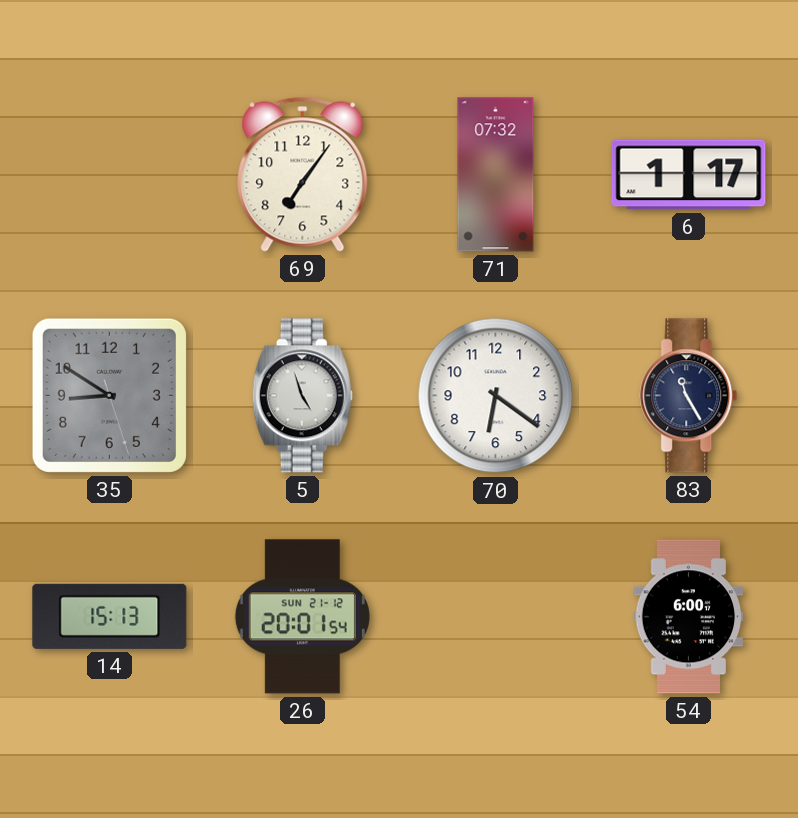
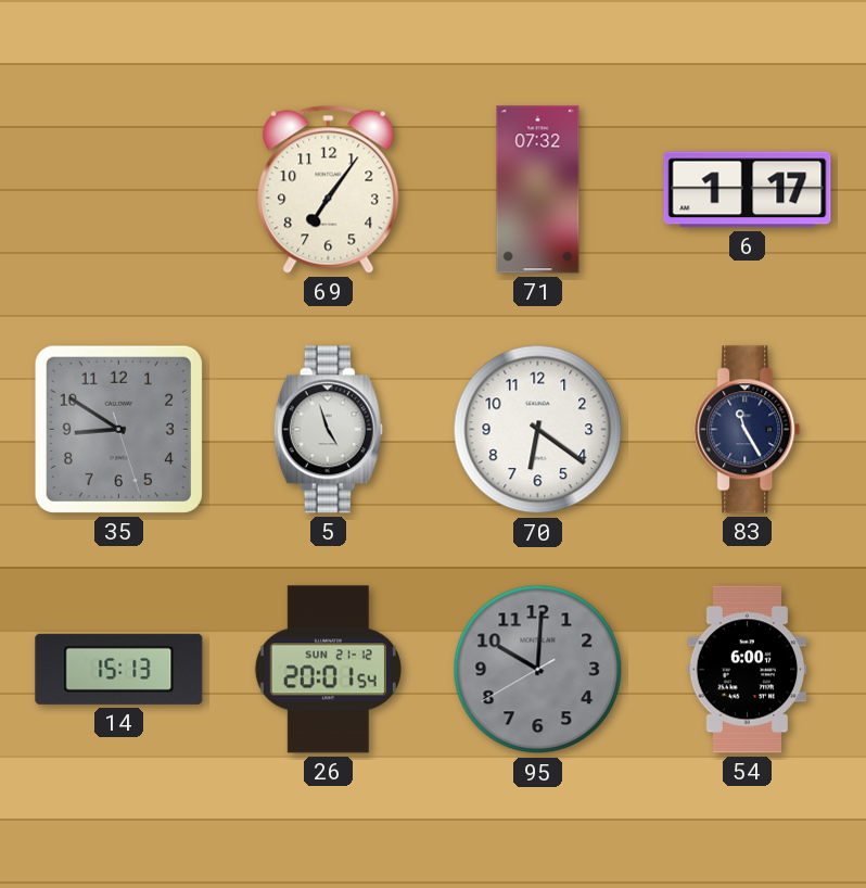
95: none -> 10:00 (538, 670)
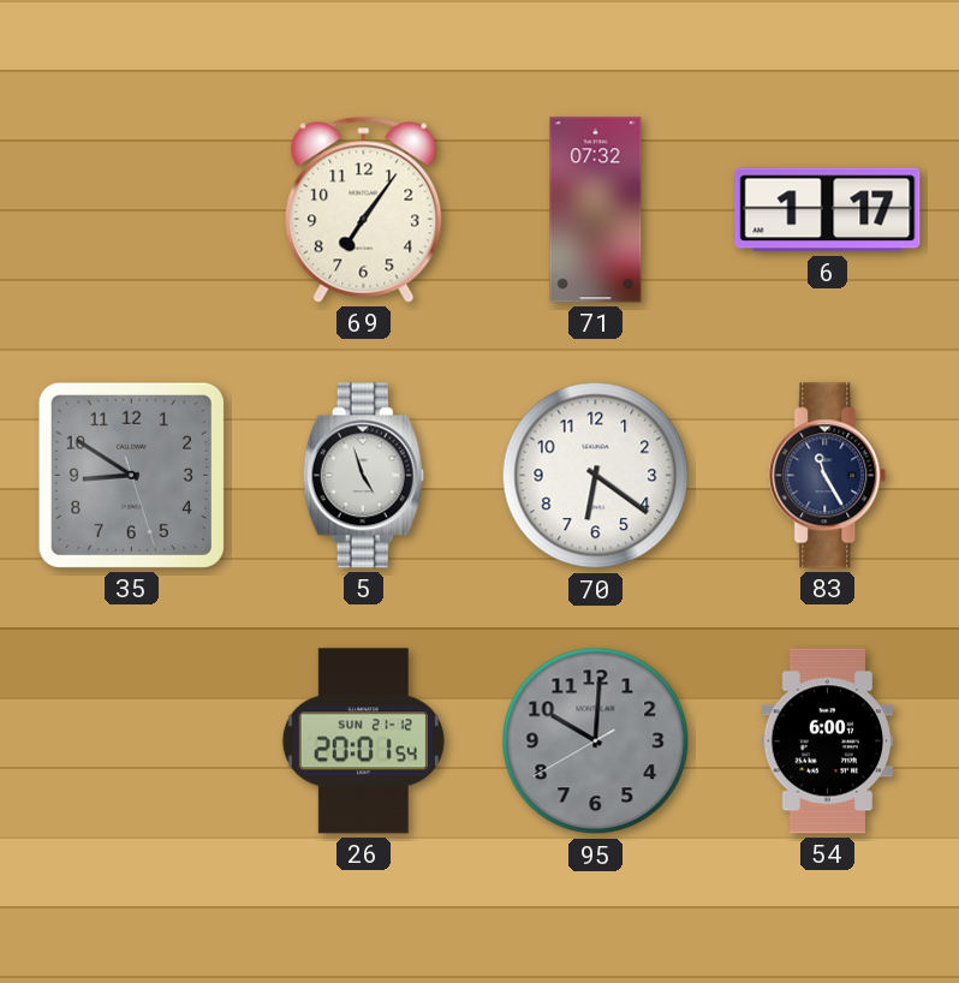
14: 15:13 -> none (119, 669)
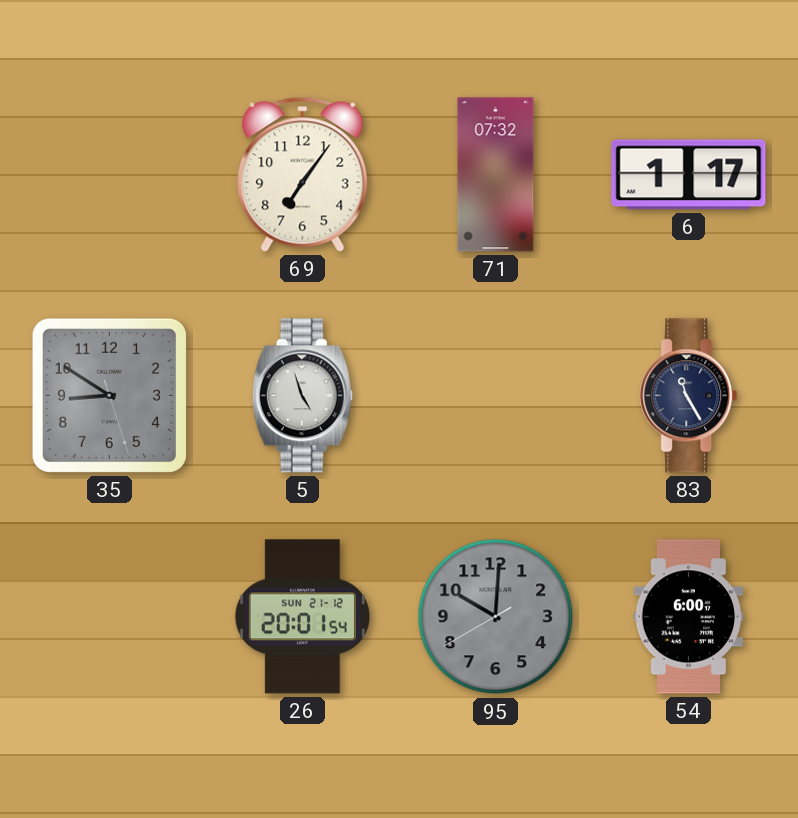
70: 6:21 -> none (596, 476)
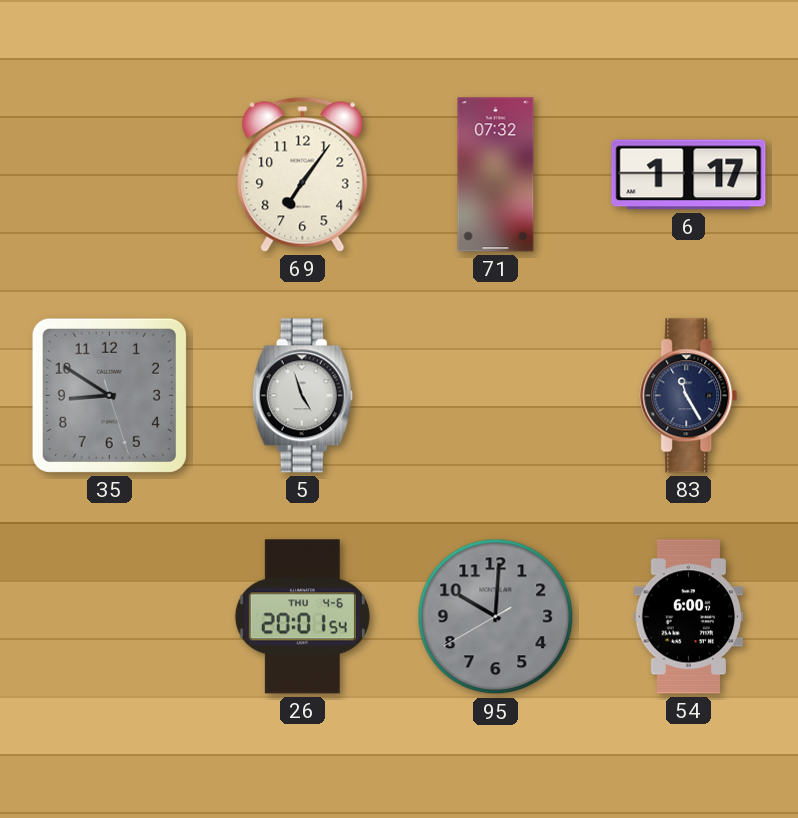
26 date: SUN 21-12 -> THU 4-6 (302, 617)
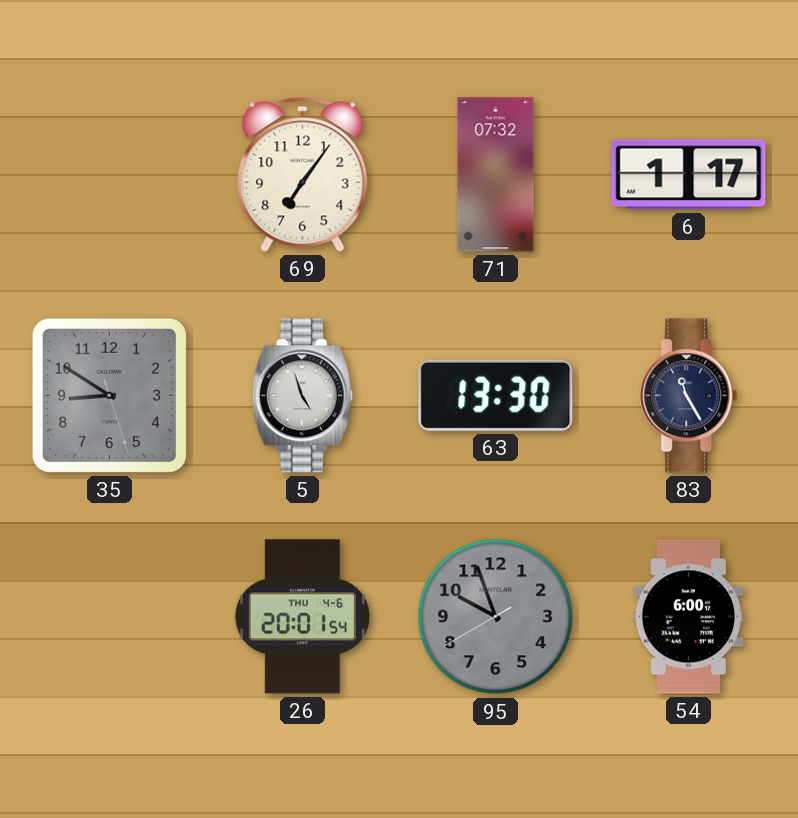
63: none -> 13:30 (496, 395)
95: 10:00 -> 9:56 (496, 617)
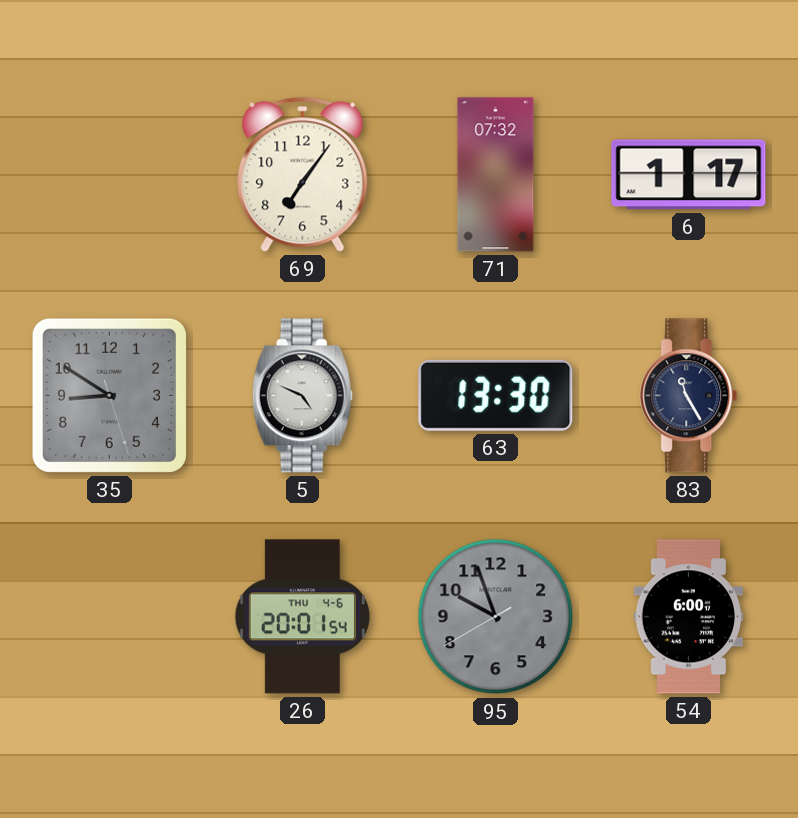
5: 4:57 -> 4:49 (302, 396)
